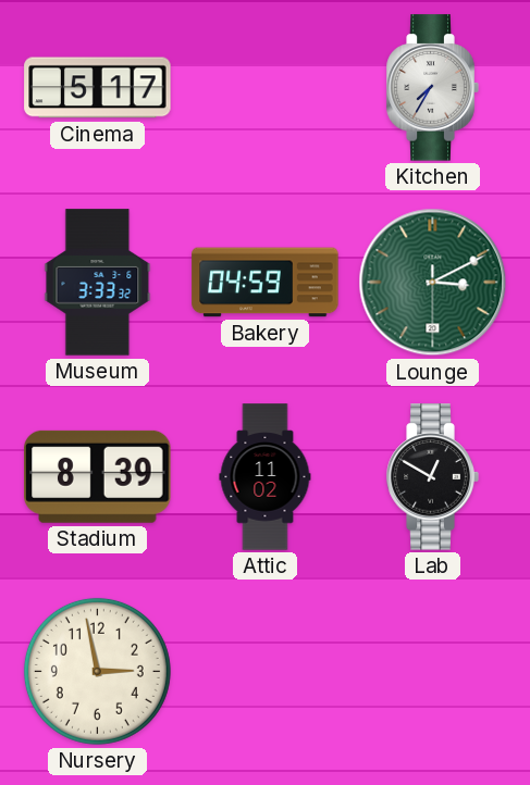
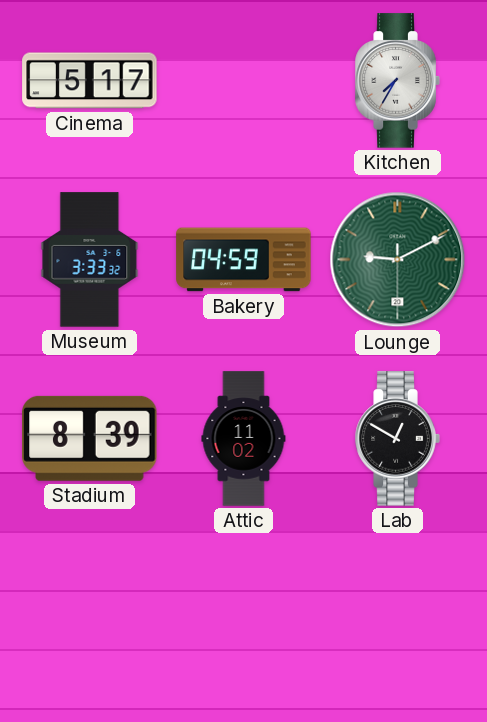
Lounge: 3:10 -> 9:10 (398, 260)
Nursery: 2:58 -> none (97, 671)
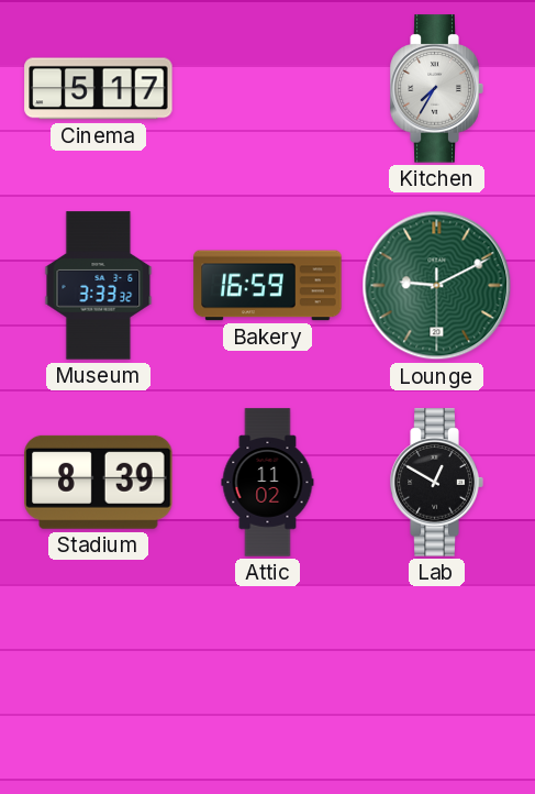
Bakery: 04:59 -> 16:59 (268, 286)
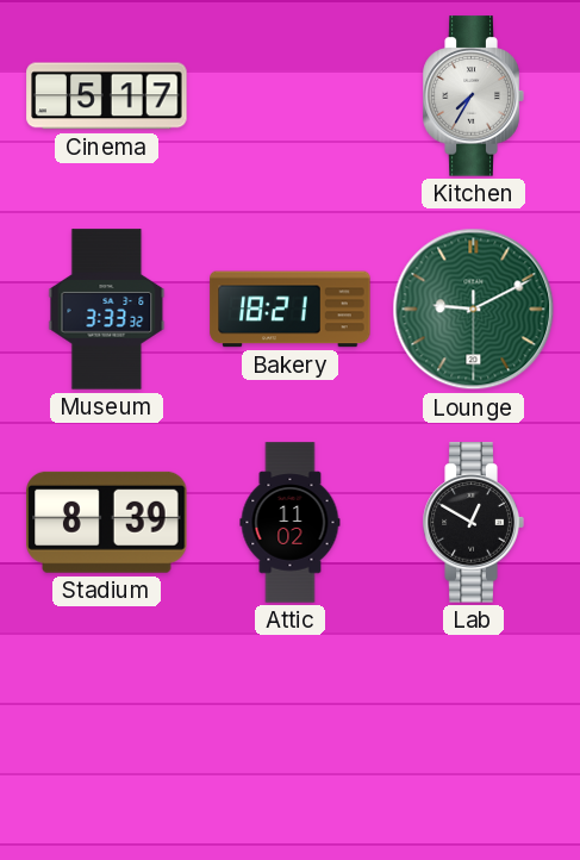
Bakery: 16:59 -> 18:21 (291, 310)
